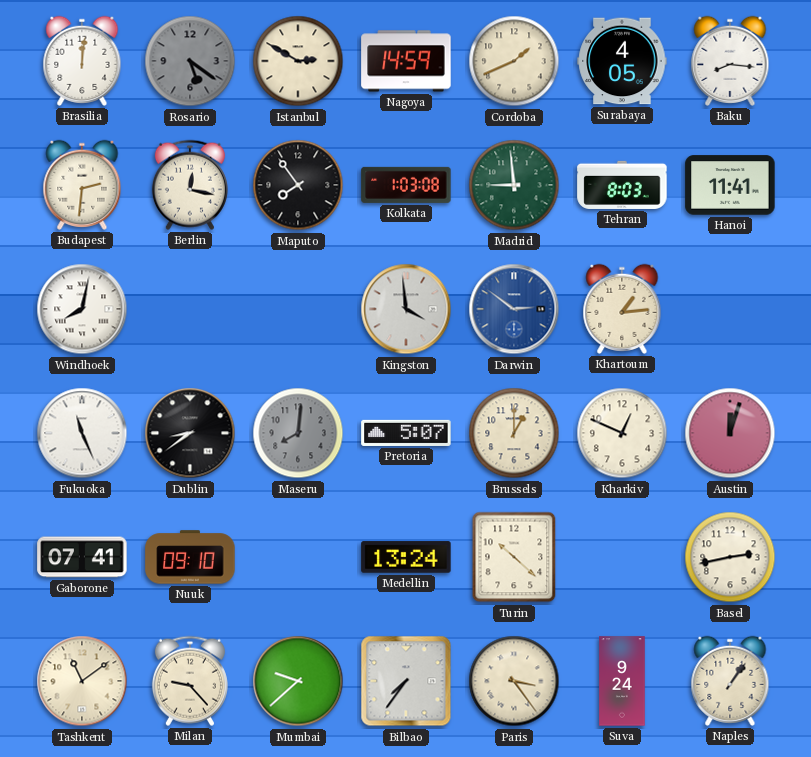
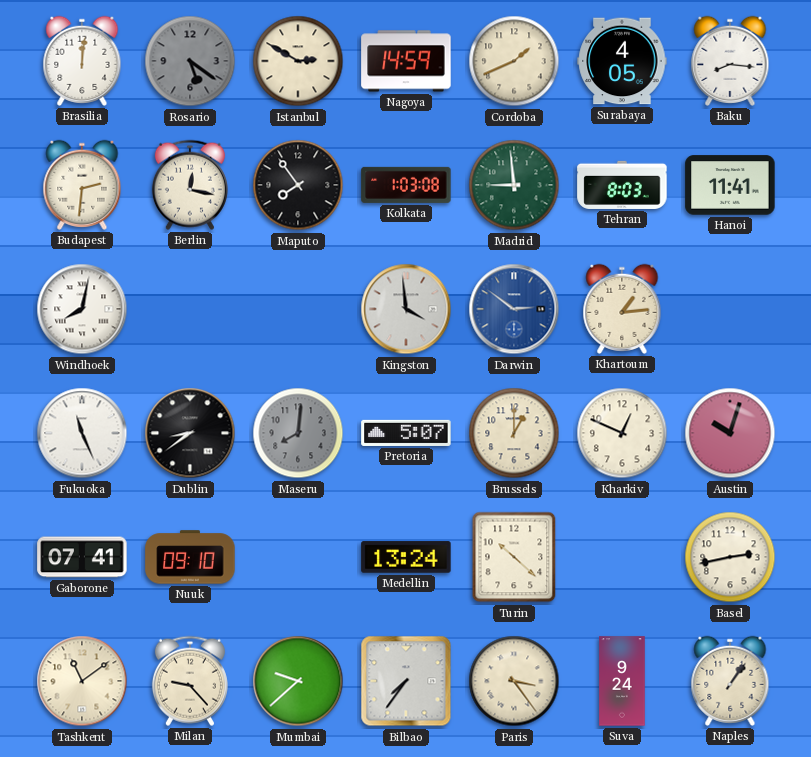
Austin: 12:03 -> 10:03 (730, 433)
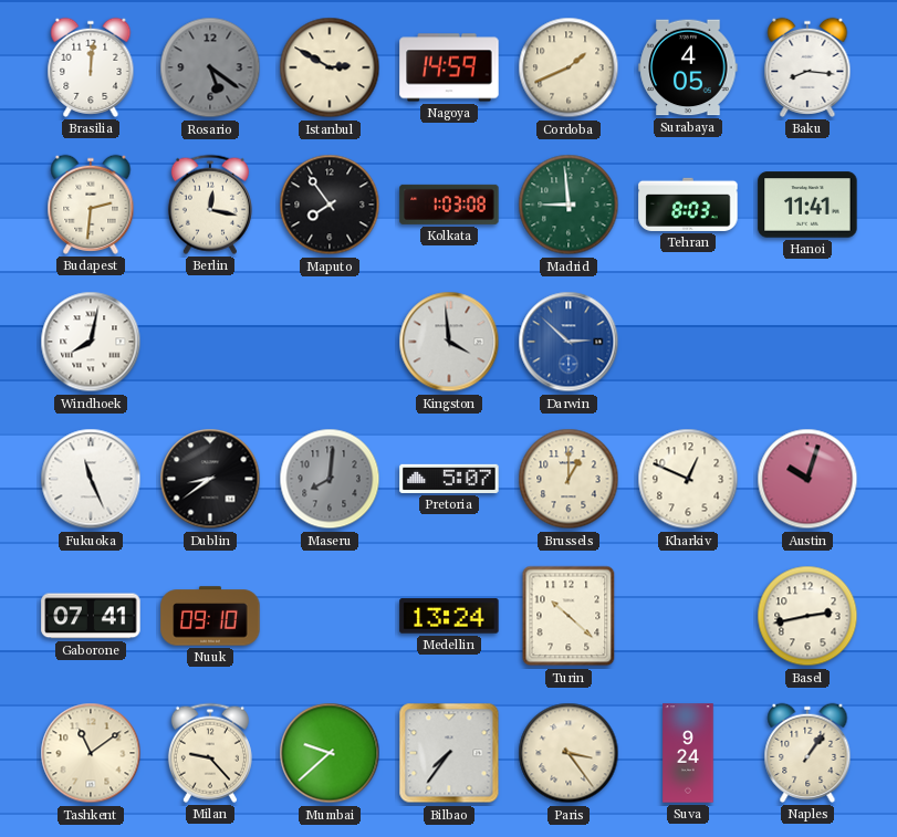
Darwin: 2:51 -> 2:52 (569, 342)
Khartoum: 1:14 -> none (622, 309)
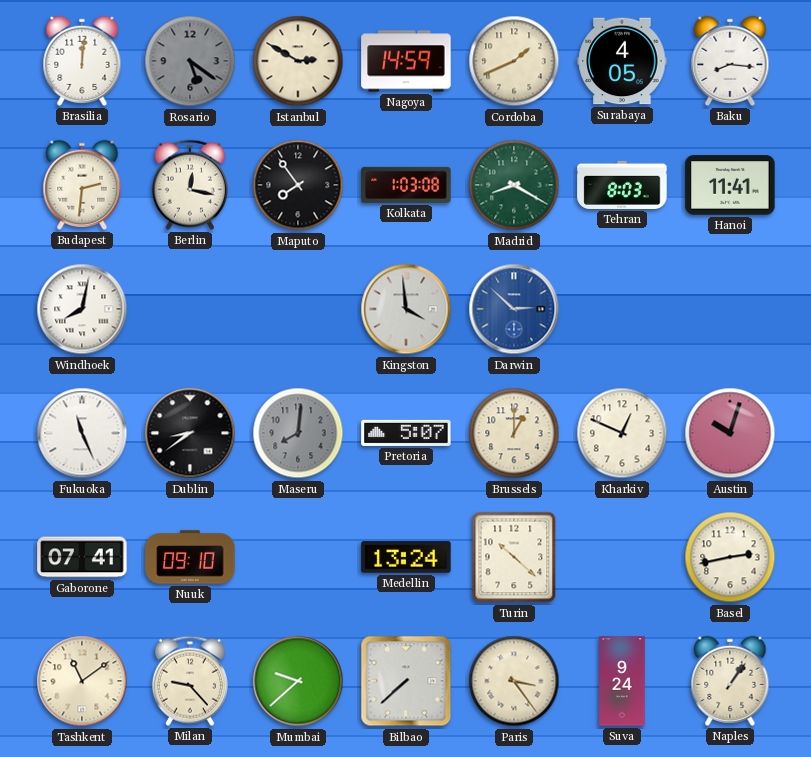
Madrid: 8:59 -> 8:20 (514, 185)
Bilbao: 7:36 -> 7:38 (406, 681)
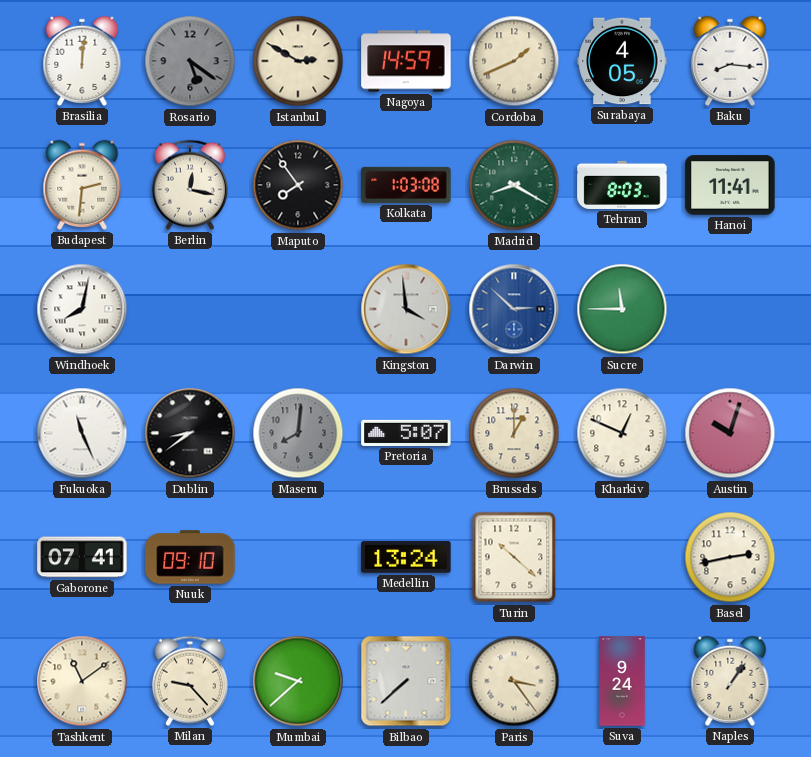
Sucre: none -> 11:45 (622, 309)
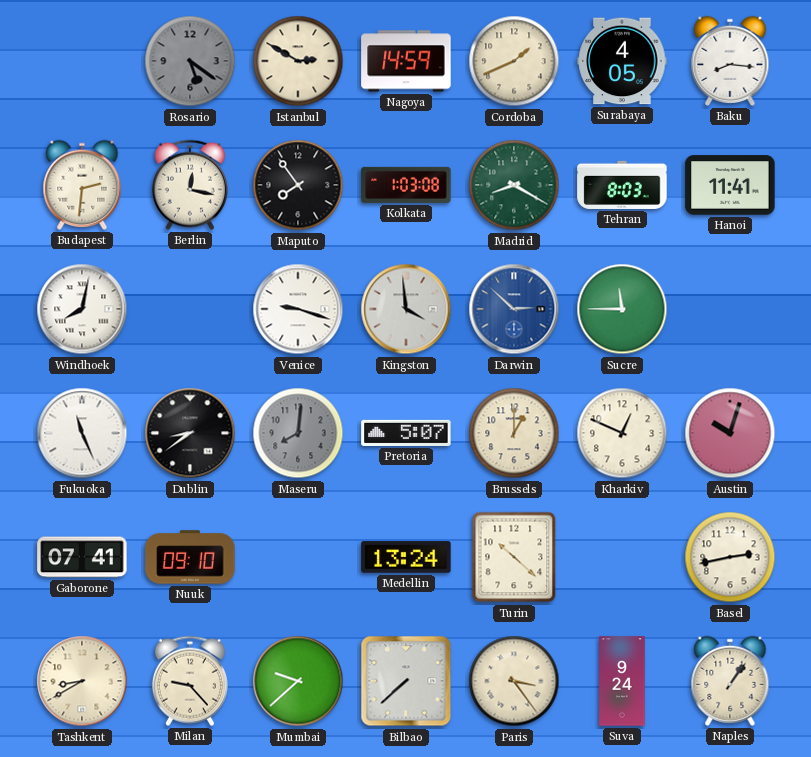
Brasilia: 12:01 -> none (82, 61)
Venice: none -> 9:18 (298, 309)
Tashkent: 11:09 -> 8:40 (82, 681)
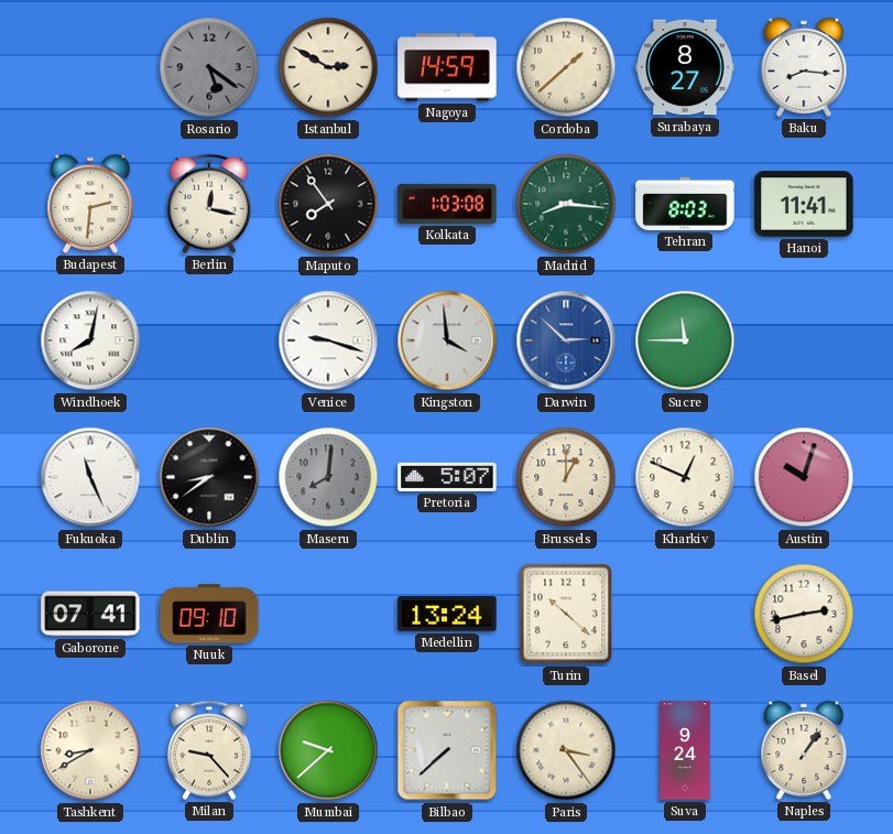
Cordoba: 1:41 -> 1:38 (566, 67)
Surabaya: 4:05 -> 8:27 (685, 67)
Madrid: 8:20 -> 8:16 (566, 204)
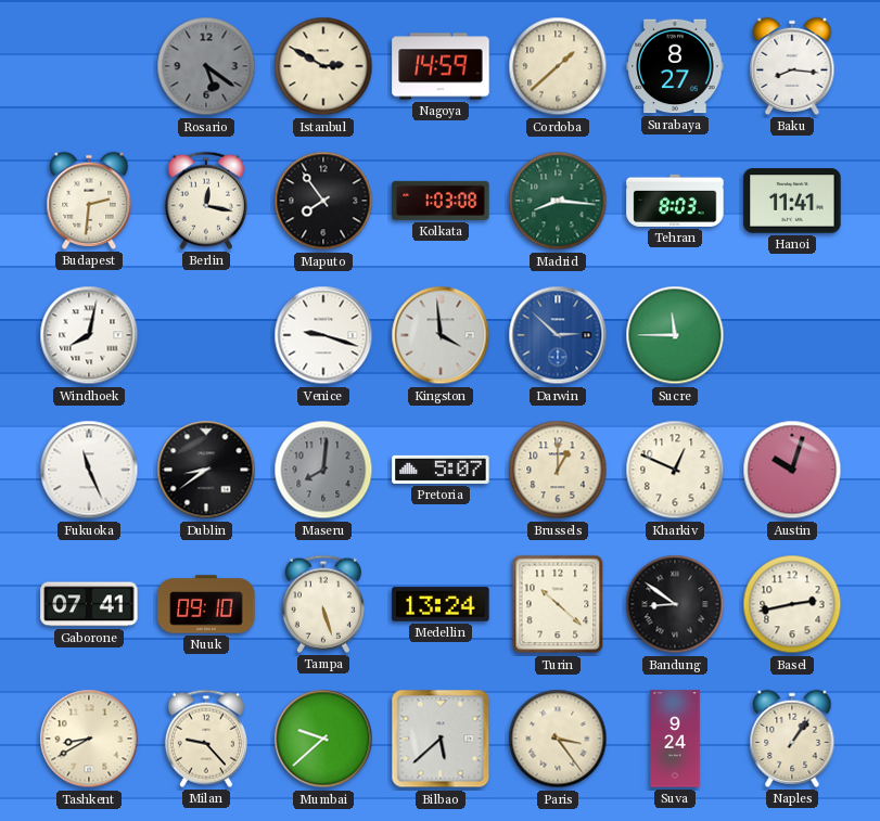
Tampa: none -> 5:27 (323, 604)
Bandung: none -> 8:51 (675, 604)
Bilbao: 7:38 -> 5:38 (441, 739)
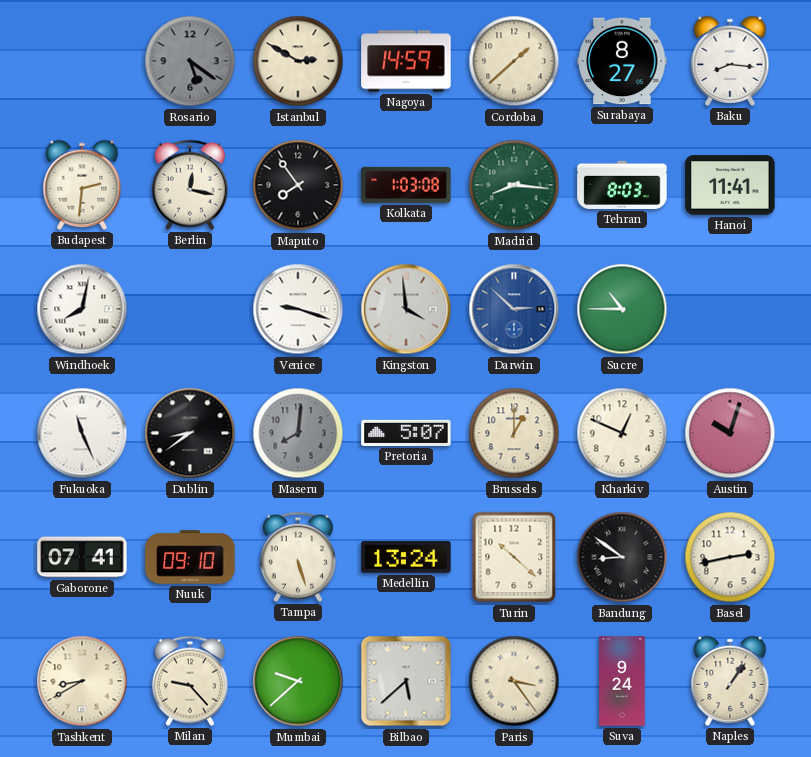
Sucre: 11:45 -> 10:45 (622, 309)
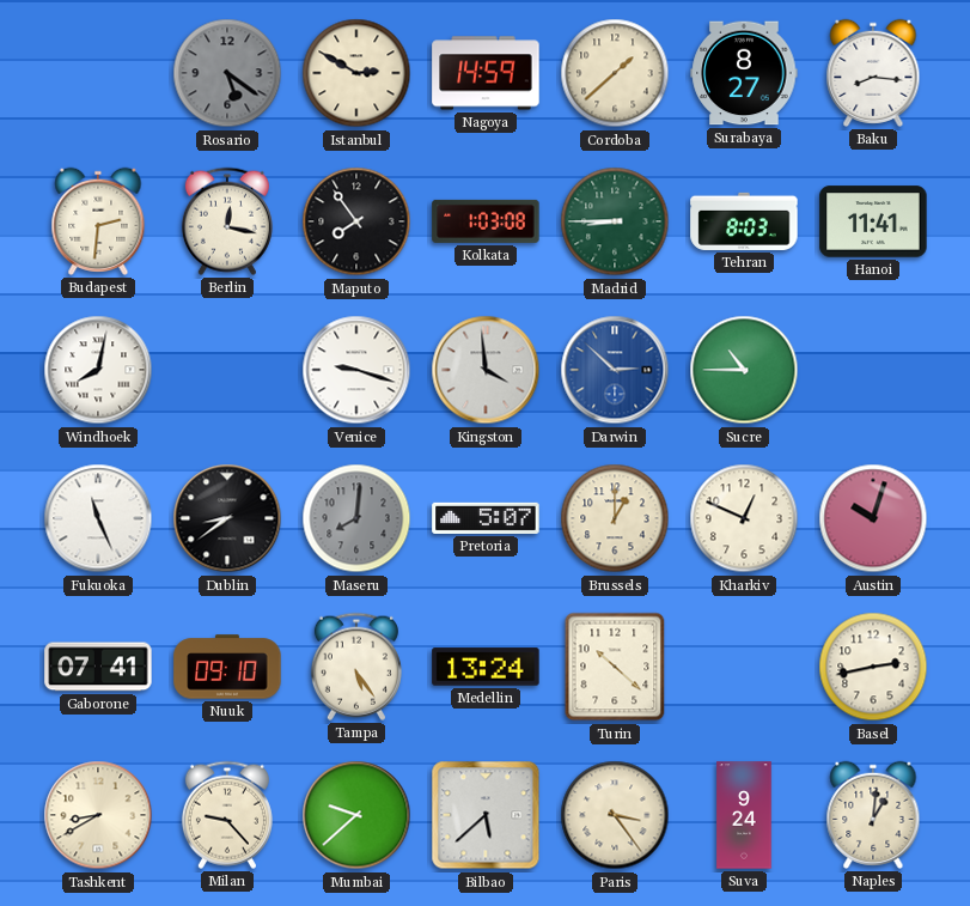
Madrid: 8:16 -> 8:45 (615, 221)
Tampa: 5:27 -> 5:24 (356, 667)
Bandung: 8:51 -> none (622, 557)
Naples: 1:06 -> 1:01 (873, 815)
